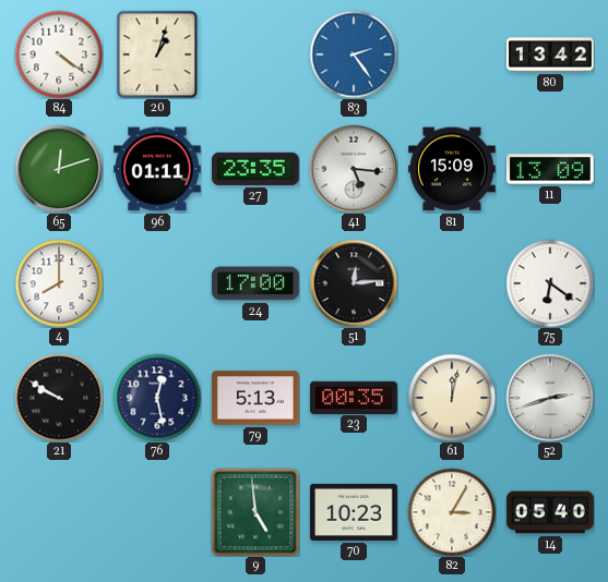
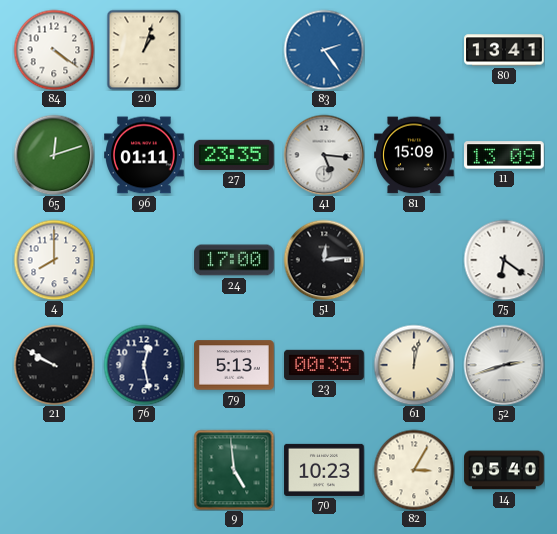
80: 13:42 -> 13:41 (504, 50)
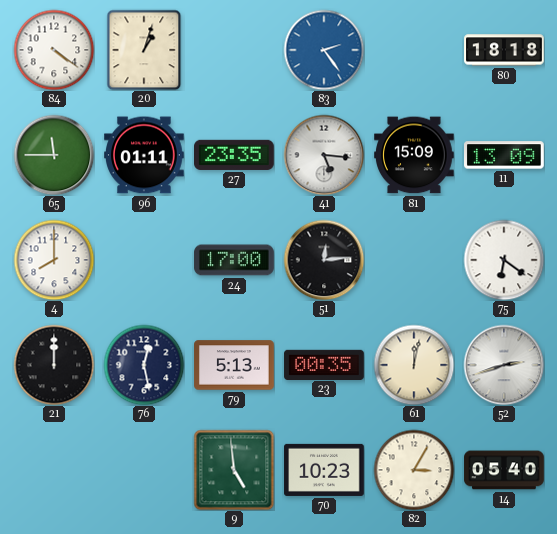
80: 13:41 -> 18:18 (504, 50)
65: 12:12 -> 11:45 (54, 155)
21: 9:50 -> 12:00 (54, 365)
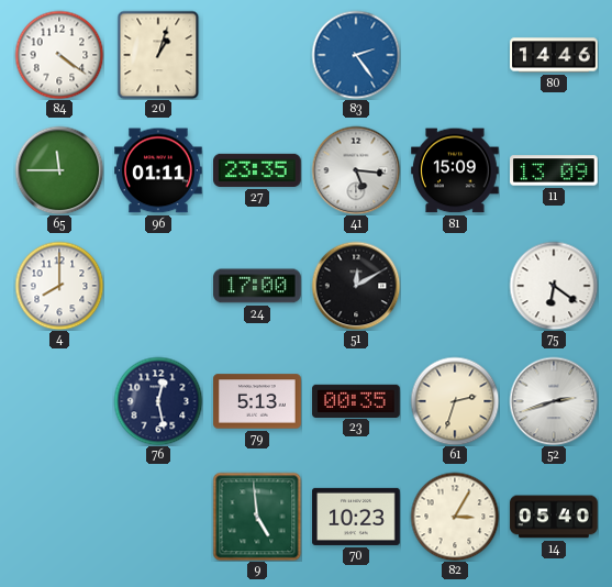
80: 18:18 -> 14:46 (554, 55)
51: 12:14 -> 12:10 (356, 286)
21: 12:00 -> none (54, 365)
61: 12:02 -> 2:33 (455, 401)
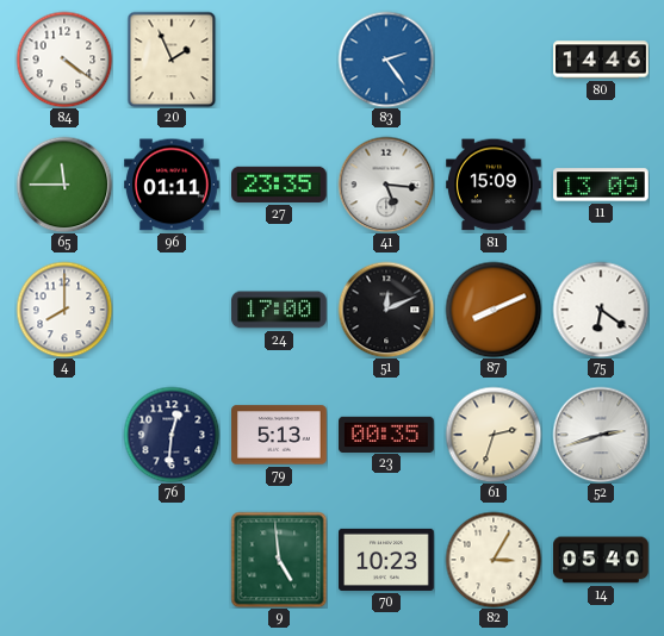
20: 1:03 -> 1:56 (172, 60)
51: 12:10 -> 12:11 (386, 310)
87: none -> 8:11 (494, 310)
76: 12:28 -> 12:31 (172, 435)
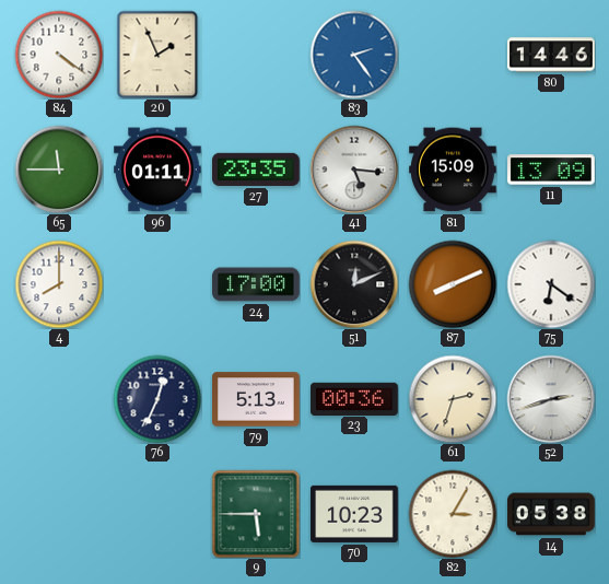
76: 12:31 -> 12:34 (157, 399)
23: 00:35 -> 00:36 (354, 398)
9: 4:59 -> 5:45 (256, 514)
14: 05:40 -> 05:38 (551, 514)
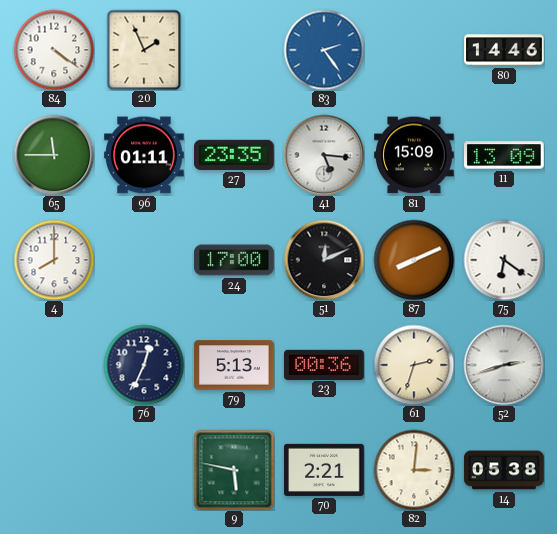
9: 5:45 -> 5:47 (234, 470)
70: 10:23 -> 2:21 (324, 470)
82: 3:05 -> 3:01 (414, 470)
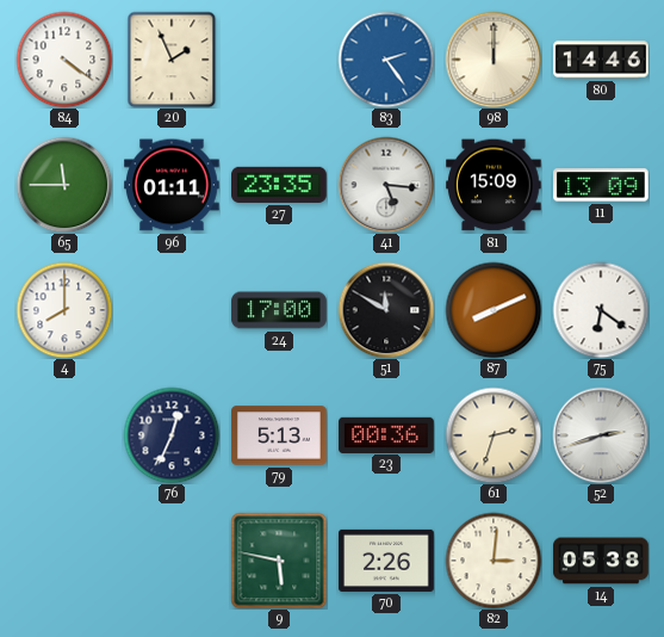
98: none -> 12:00 (494, 60)
51: 12:11 -> 11:50 (386, 310)
70: 2:21 -> 2:26 (386, 561)
